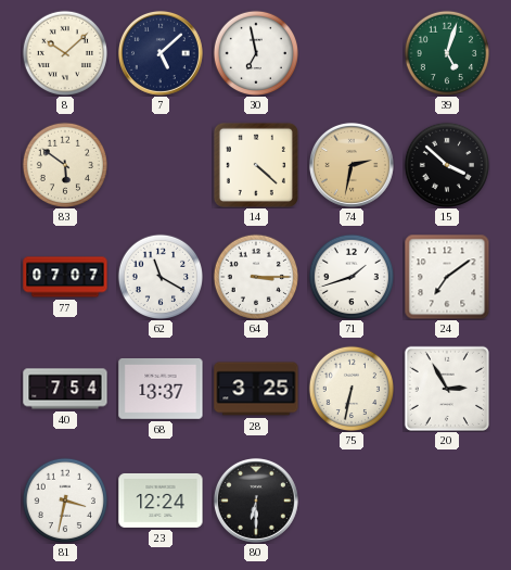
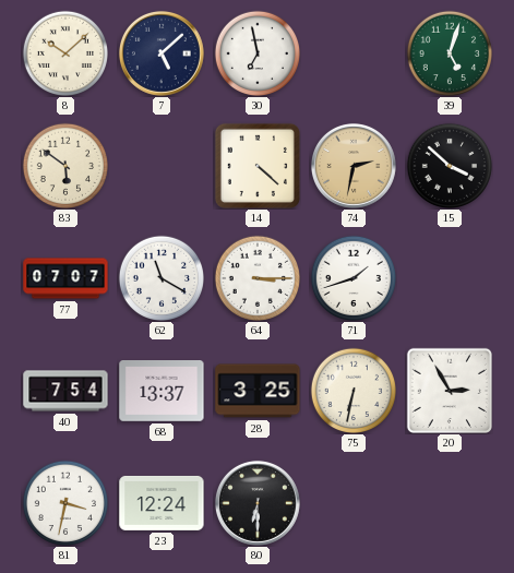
24: 7:09 -> none (447, 277)
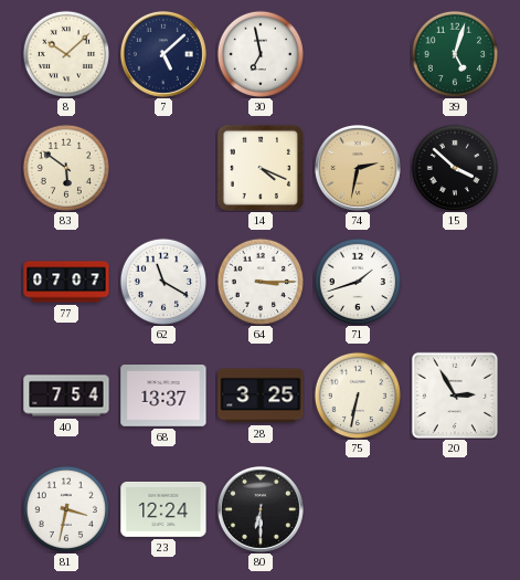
14: 4:22 -> 4:19 (261, 168)
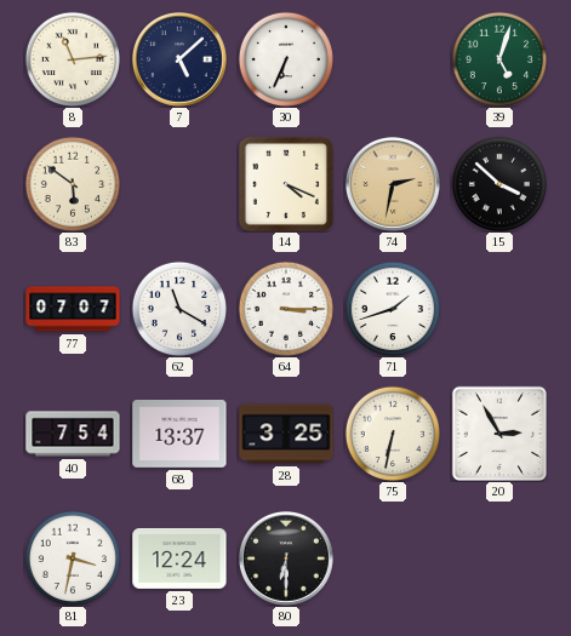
8: 10:08 -> 11:14 (72, 58)
30: 6:58 -> 6:34 (285, 58)
